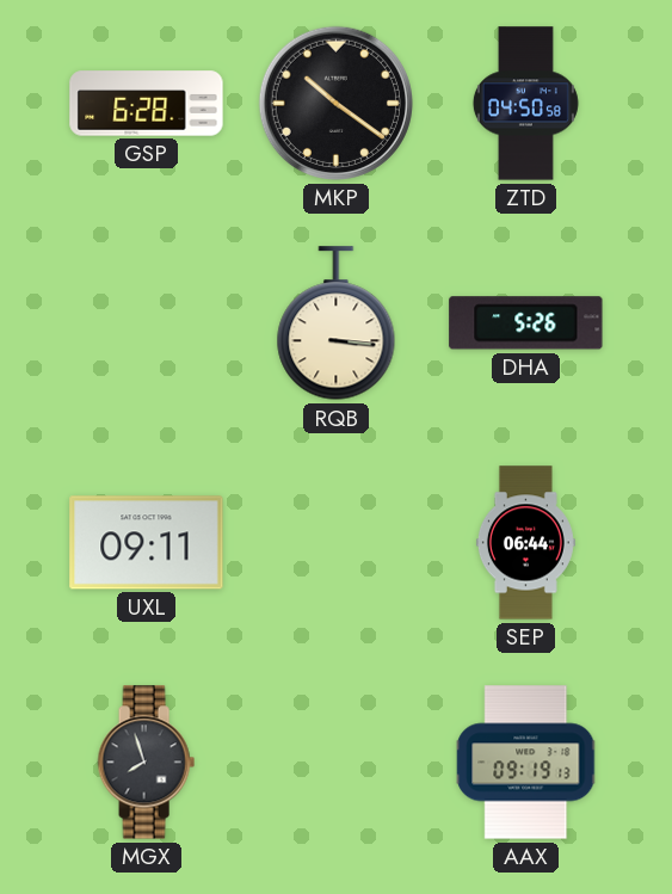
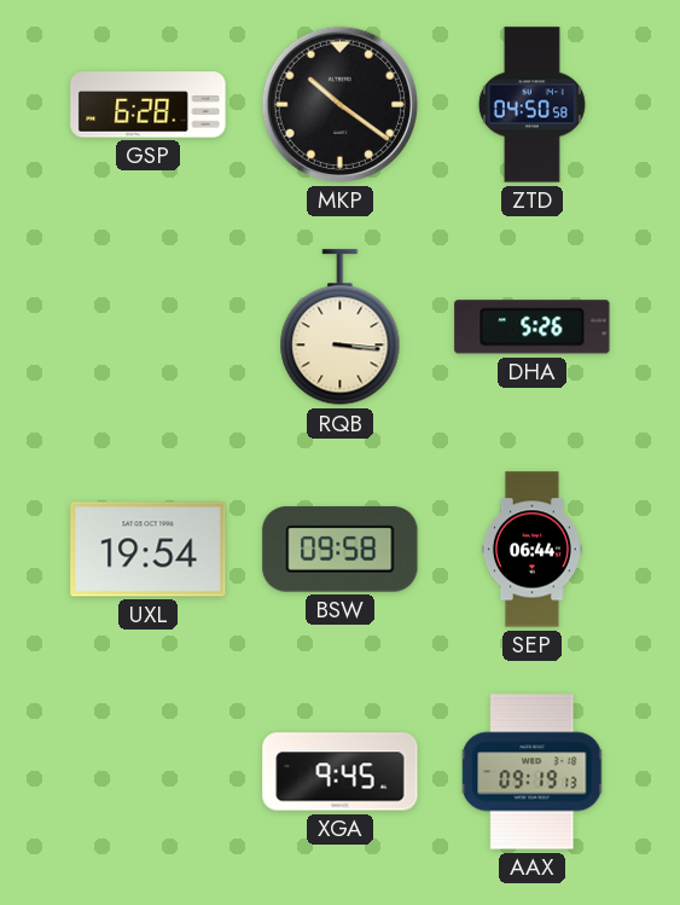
UXL: 09:11 -> 19:54 (149, 550)
BSW: none -> 09:58 (341, 550)
MGX: 7:57 -> none (146, 763)
XGA: none -> 9:45 (341, 772)
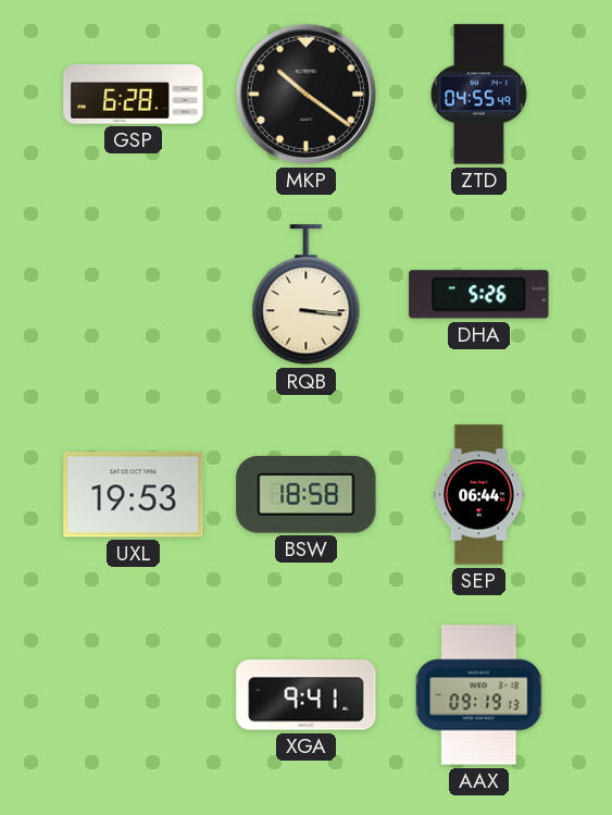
ZTD: 04:50 -> 04:55 (478, 95)
UXL: 19:54 -> 19:53 (134, 495)
BSW: 09:58 -> 18:58 (307, 495)
XGA: 9:45 -> 9:41 (307, 695)
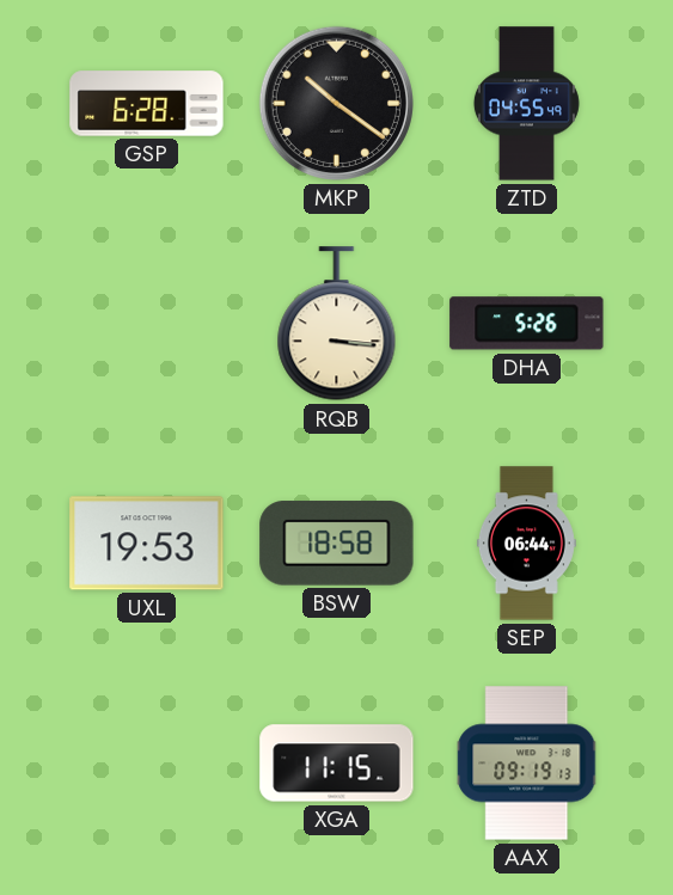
XGA: 9:41 -> 11:15 (337, 764)
